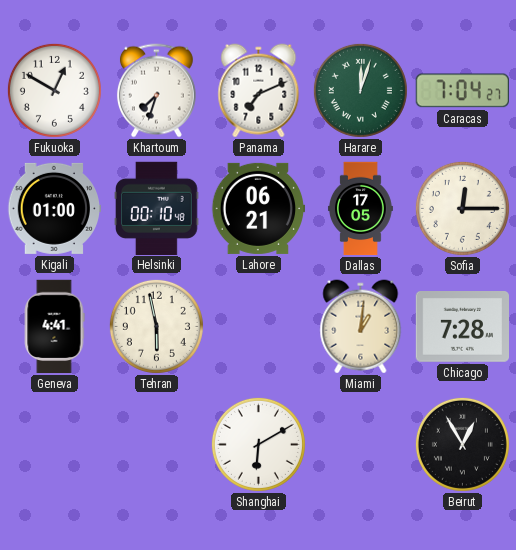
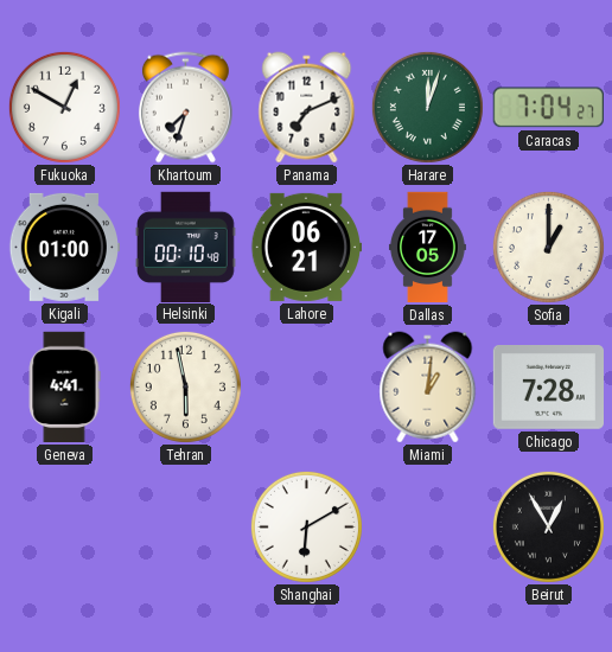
Sofia: 12:15 -> 1:00 (548, 247)
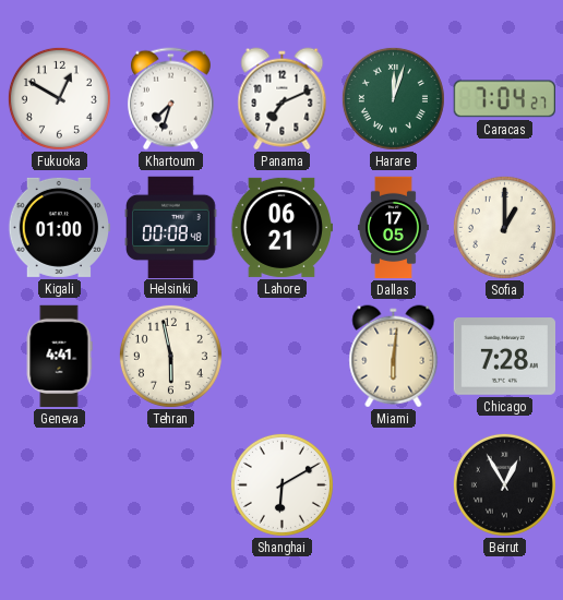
Helsinki: 00:10 -> 00:08 (171, 227)
Miami: 1:01 -> 6:01 (394, 357)
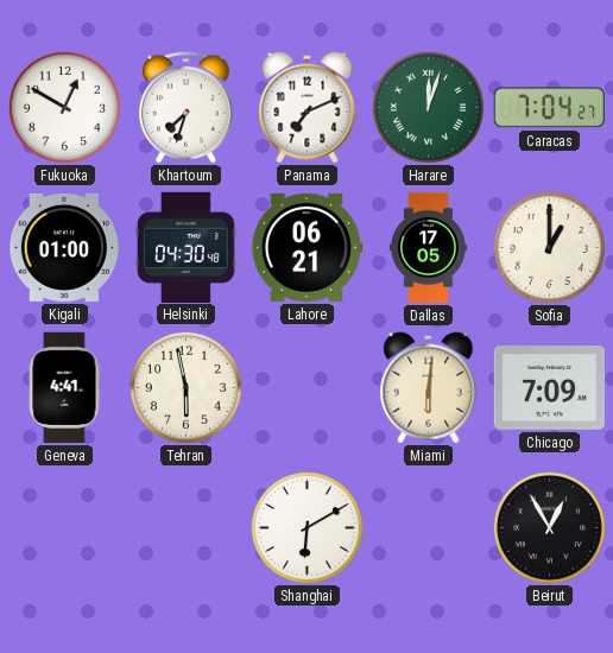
Helsinki: 00:08 -> 04:30 (187, 247)
Chicago: 7:28 -> 7:09 (549, 388)
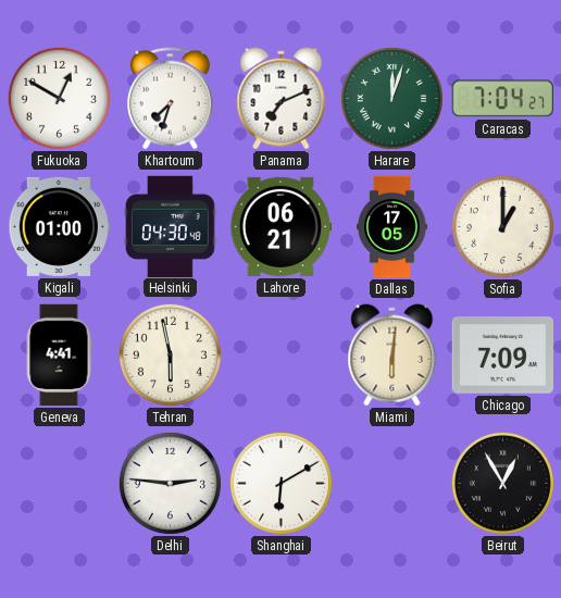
Delhi: none -> 2:46 (170, 483)
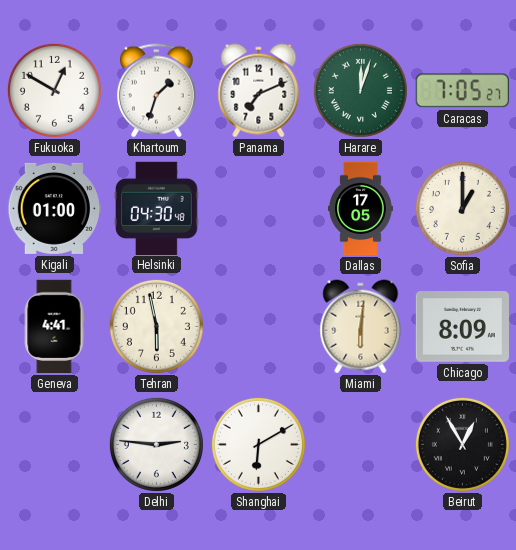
Khartoum: 7:33 -> 1:33 (156, 91)
Caracas: 7:04 -> 7:05 (462, 91)
Lahore: 06:21 -> none (279, 226)
Chicago: 7:09 -> 8:09 (462, 327)
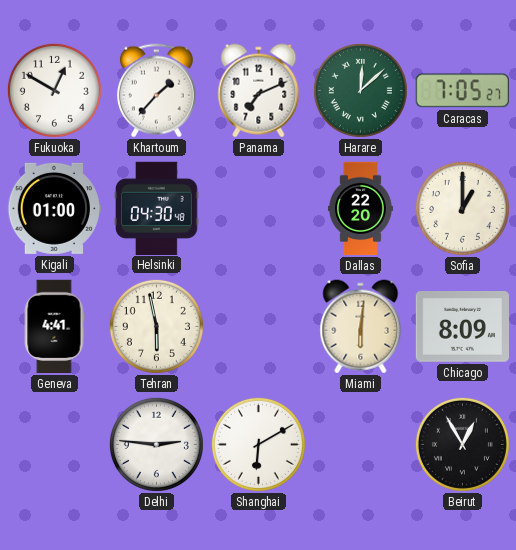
Khartoum: 1:33 -> 1:37 (156, 91)
Harare: 12:03 -> 12:08 (360, 90)
Dallas: 17:05 -> 22:20 (360, 209)
